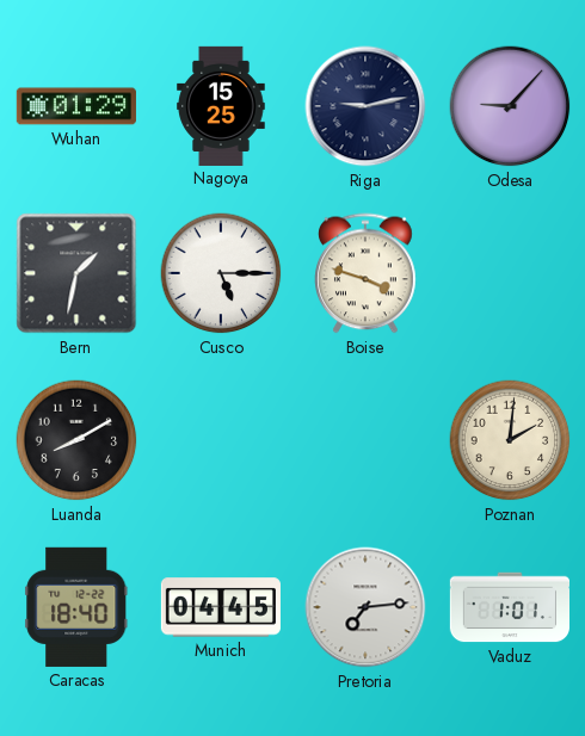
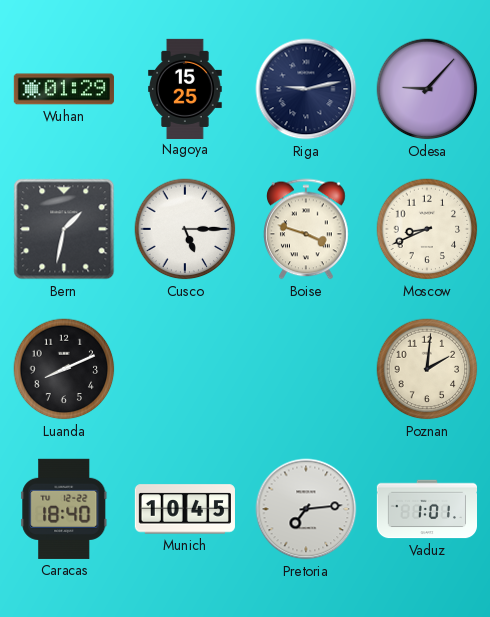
Moscow: none -> 8:41 (427, 229)
Luanda: 8:10 -> 8:11 (64, 369)
Munich: 04:45 -> 10:45 (184, 509)
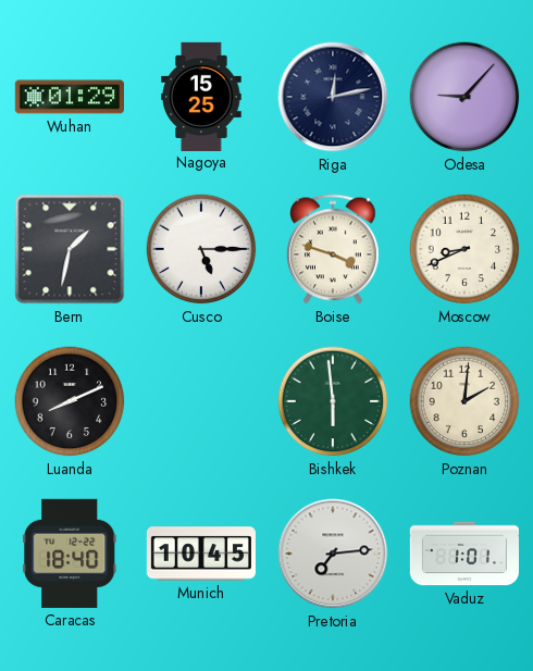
Riga: 9:13 -> 12:13 (333, 97)
Bishkek: none -> 5:59 (333, 401)
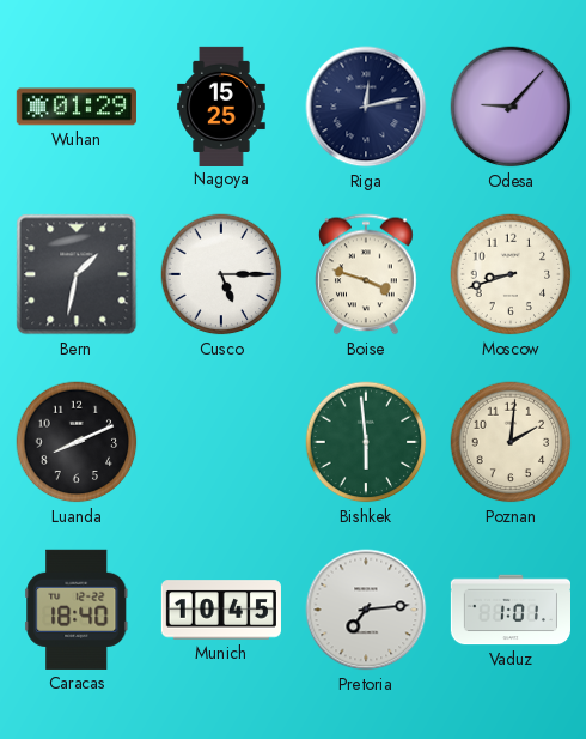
Moscow: 8:41 -> 8:42 (511, 274)
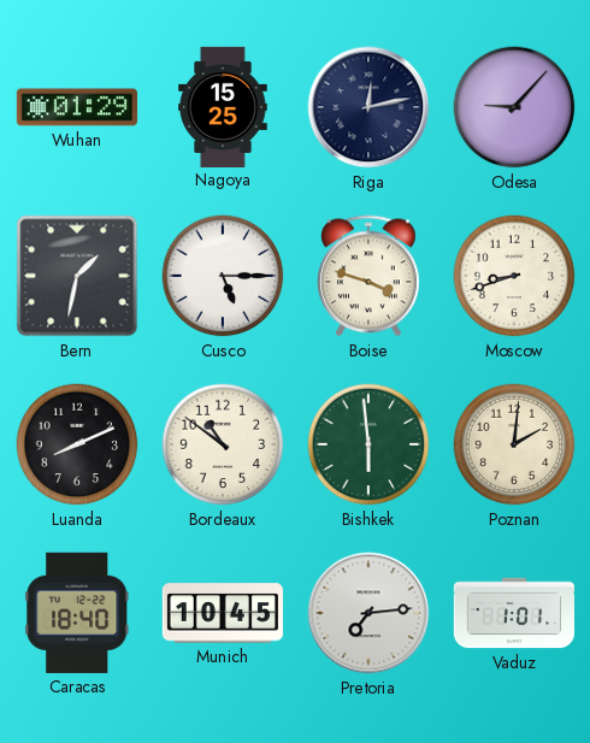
Bordeaux: none -> 10:51 (223, 444)
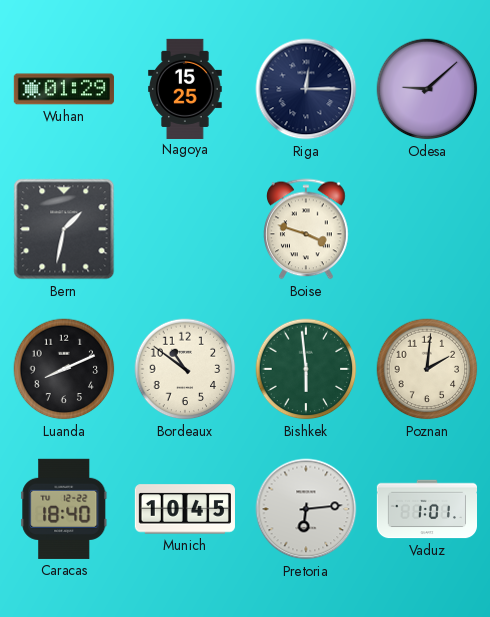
Riga: 12:13 -> 12:15 (306, 89)
Odesa: 9:07 -> 9:08 (427, 89)
Cusco: 5:15 -> none (223, 276)
Moscow: 8:42 -> none (514, 276)
Pretoria: 7:14 -> 6:14 (306, 509)
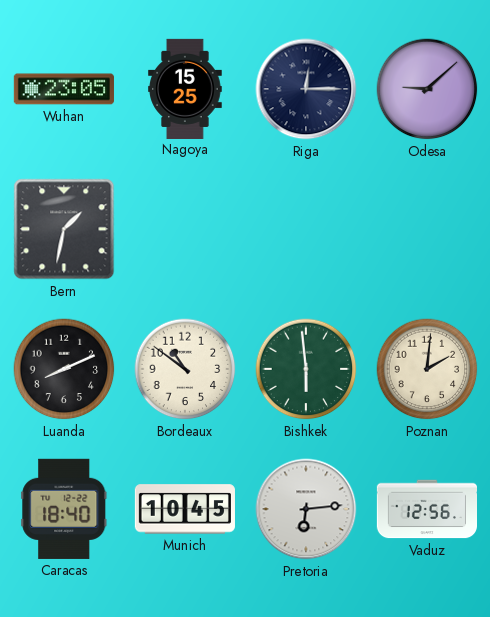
Wuhan: 01:29 -> 23:05 (64, 89)
Boise: 3:48 -> none (306, 229)
Vaduz: 1:01 -> 12:56 (426, 509)
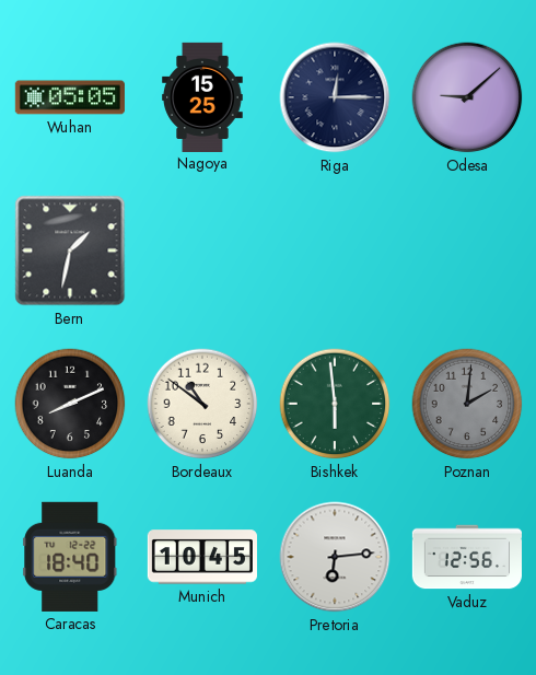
Wuhan: 23:05 -> 05:05 (70, 97)
Poznan dial: cream -> grey (467, 404)
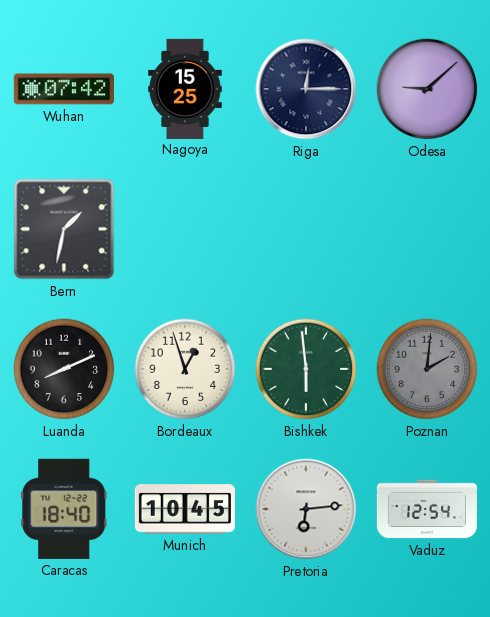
Wuhan: 05:05 -> 07:42 (64, 89)
Bordeaux: 10:51 -> 12:57 (185, 369)
Vaduz: 12:56 -> 12:54 (426, 509)
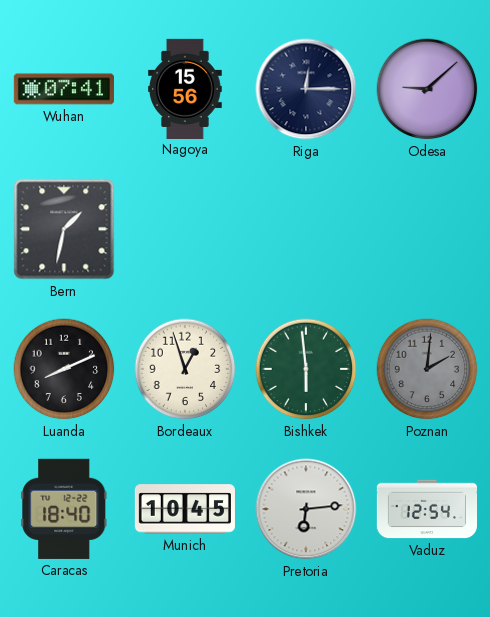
Wuhan: 07:42 -> 07:41 (64, 89)
Nagoya: 15:25 -> 15:56 (185, 88)
